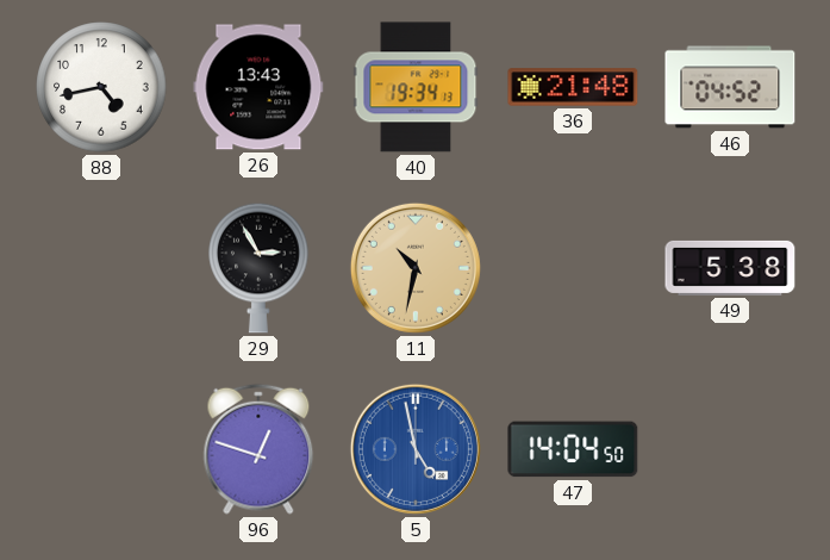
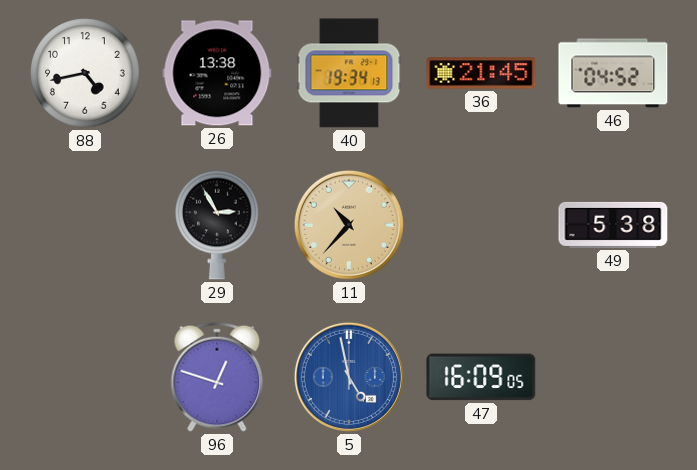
26: 13:43 -> 13:38 (217, 73)
36: 21:48 -> 21:45 (481, 73)
11: 10:32 -> 10:37 (349, 225)
47: 14:04 -> 16:09 (481, 377)
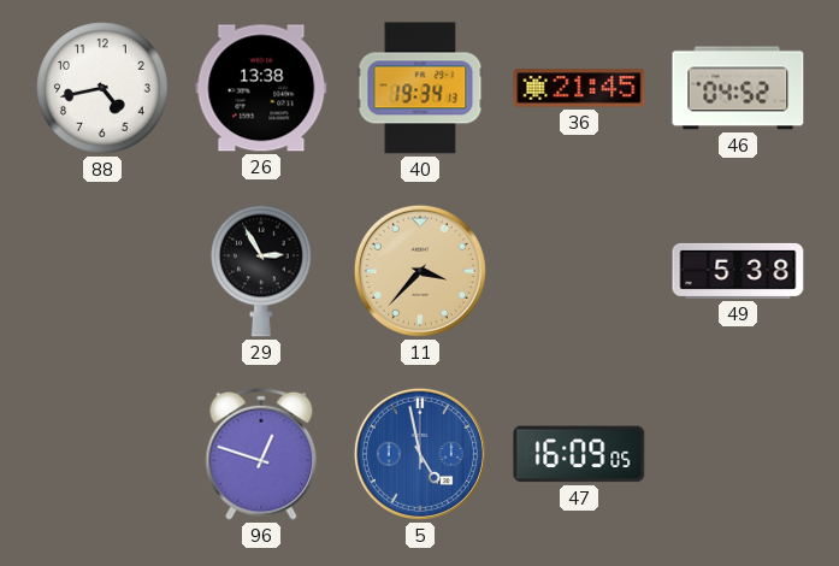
11: 10:37 -> 3:37 (420, 271)
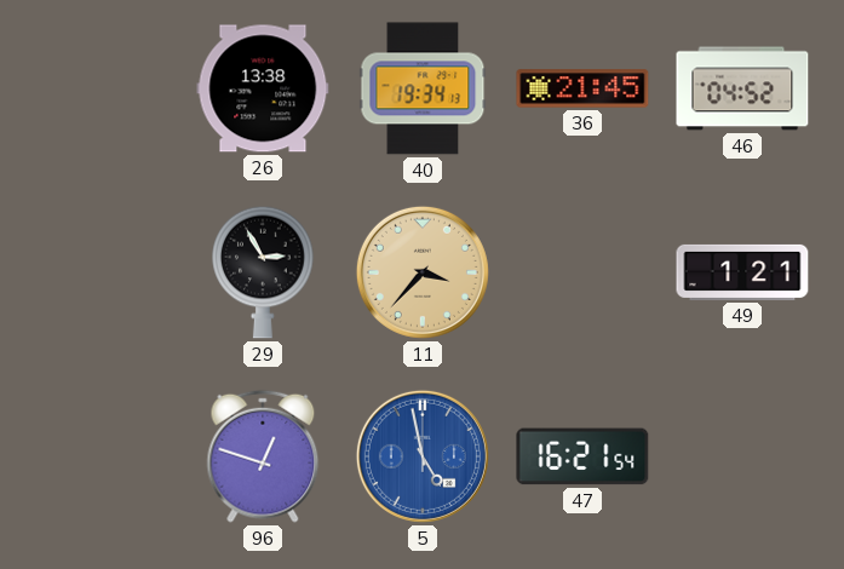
88: 4:43 -> none (102, 88)
49: 5:38 -> 1:21 (742, 272)
47: 16:09 -> 16:21 (582, 456)
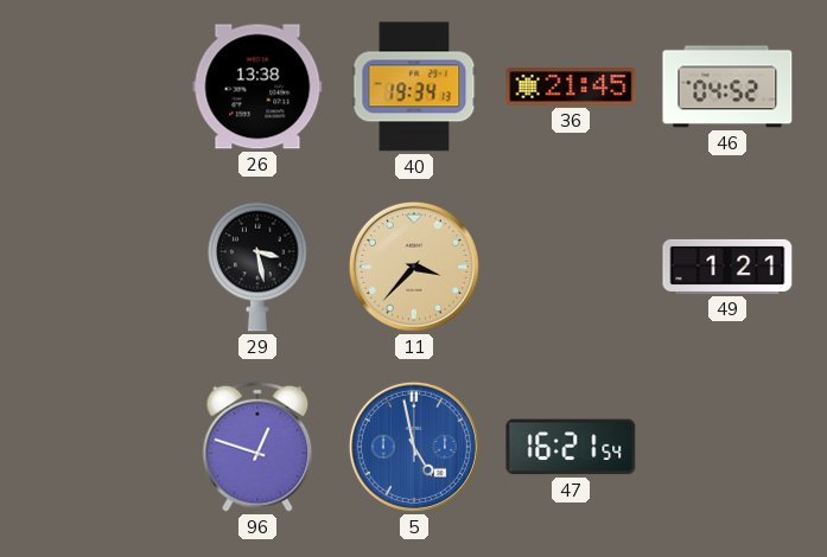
29: 2:55 -> 3:28 (257, 267)
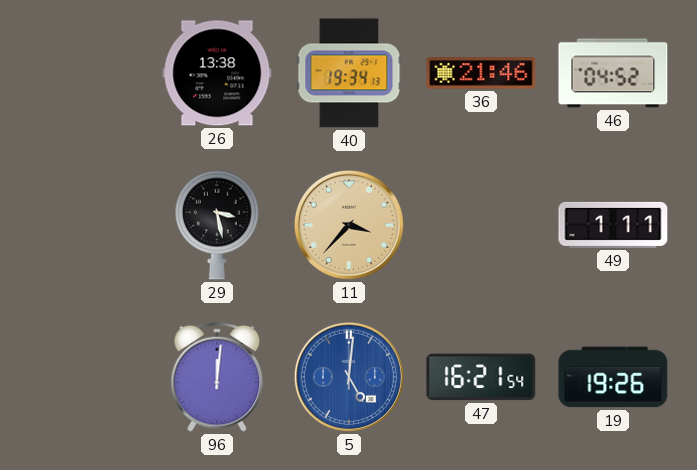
36: 21:45 -> 21:46 (481, 73)
49: 1:21 -> 1:11 (613, 225)
96: 12:48 -> 12:01 (217, 377)
5: 4:58 -> 5:01 (349, 377)
19: none -> 19:26 (613, 377)
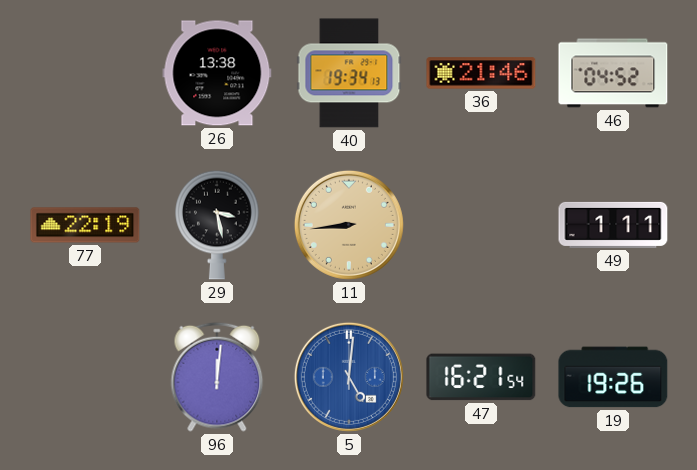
77: none -> 22:19 (85, 225)
11: 3:37 -> 8:44 (349, 225)
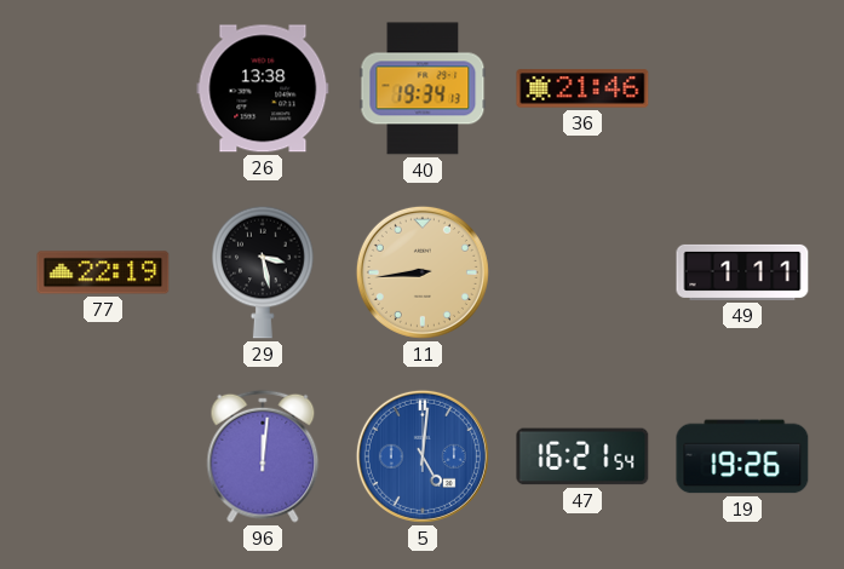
46: 04:52 -> none (613, 73)
